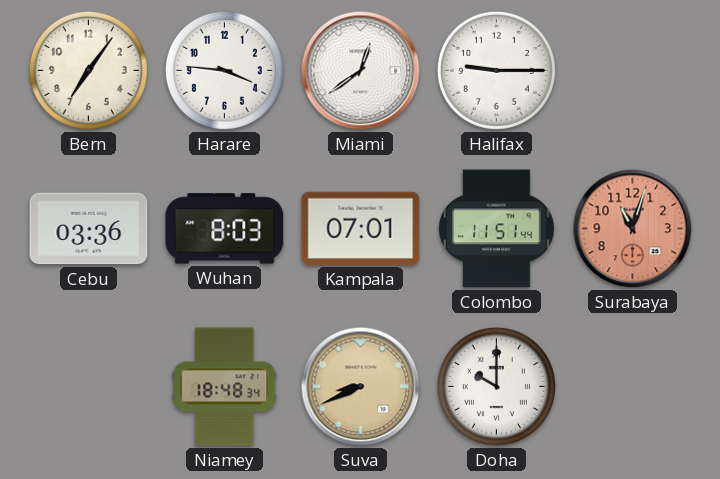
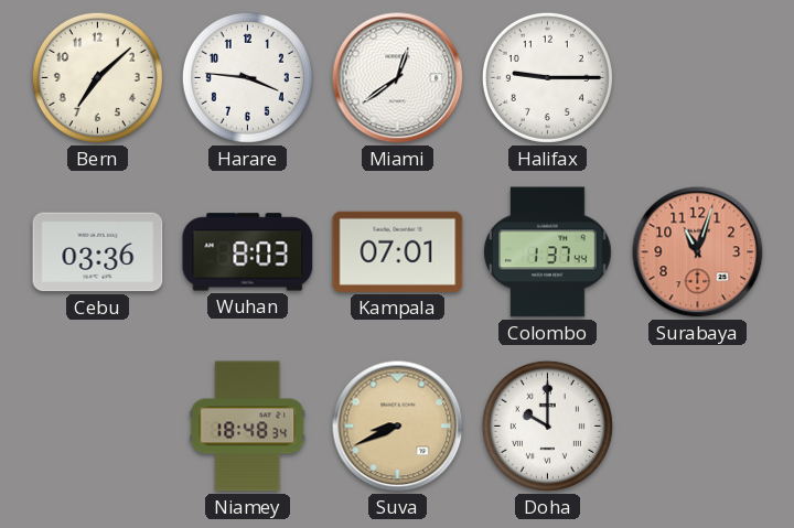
Bern: 7:06 -> 7:08 (97, 77)
Colombo: 11:51 -> 1:37 (548, 252)
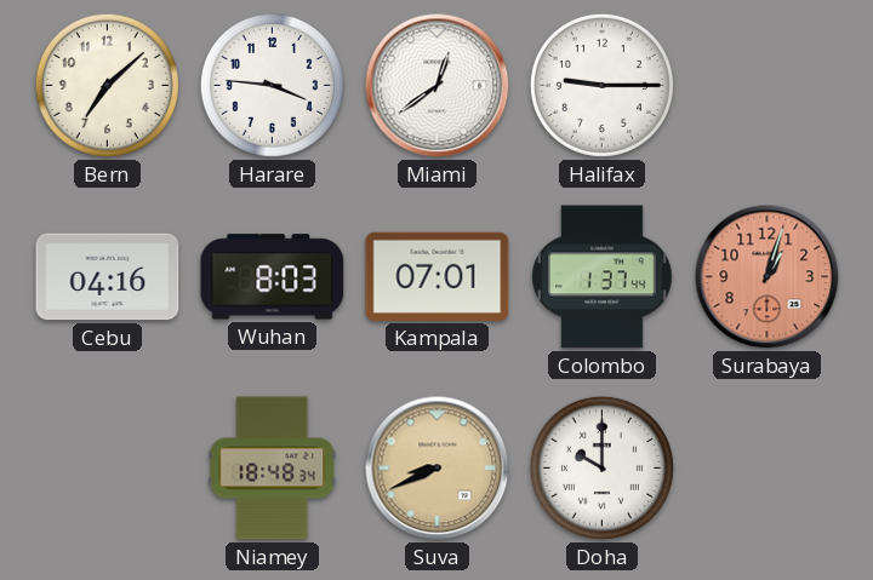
Cebu: 03:36 -> 04:16 (108, 277)
Surabaya: 11:03 -> 1:03 (768, 277)
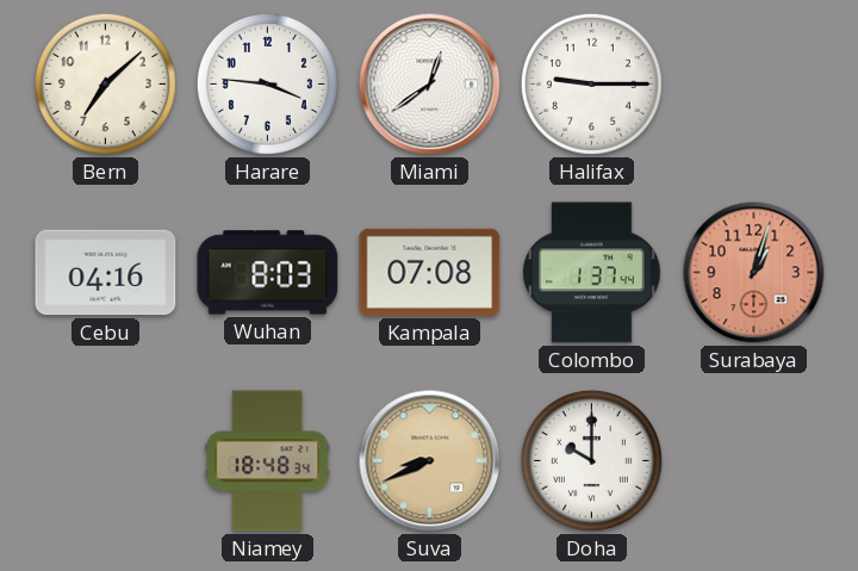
Kampala: 07:01 -> 07:08 (430, 272)
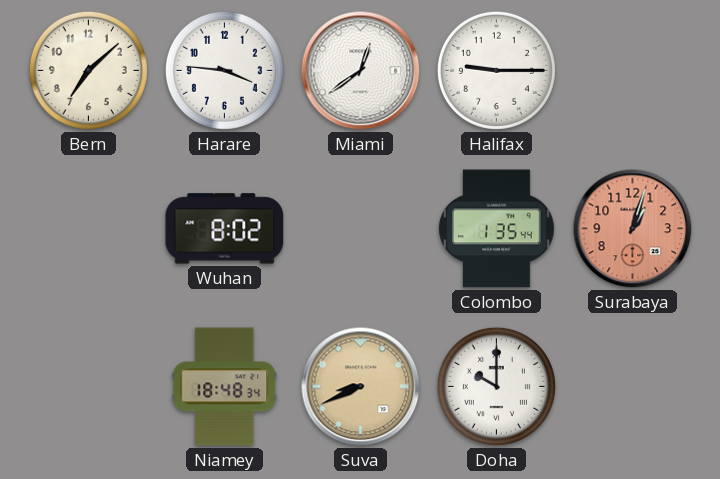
Cebu: 04:16 -> none (106, 273)
Wuhan: 8:03 -> 8:02 (225, 229)
Kampala: 07:08 -> none (430, 272)
Colombo: 1:37 -> 1:35 (497, 229)
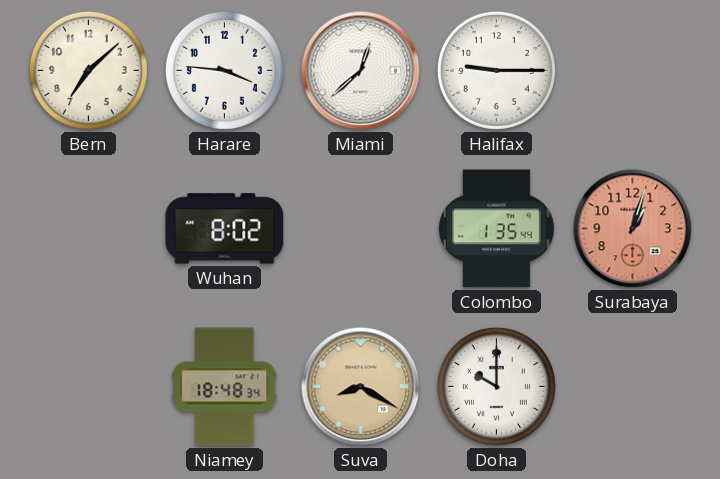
Miami: 12:39 -> 12:38 (361, 71)
Suva: 8:41 -> 8:20 (361, 387)
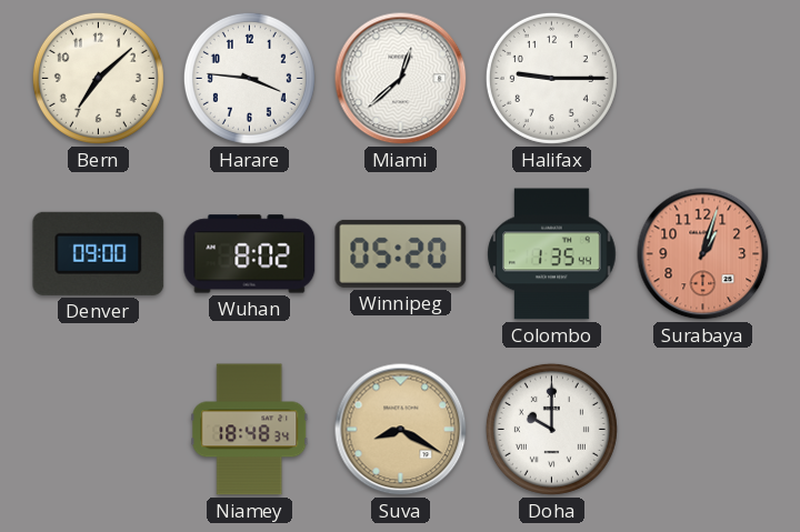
Denver: none -> 09:00 (99, 253)
Winnipeg: none -> 05:20 (401, 253)
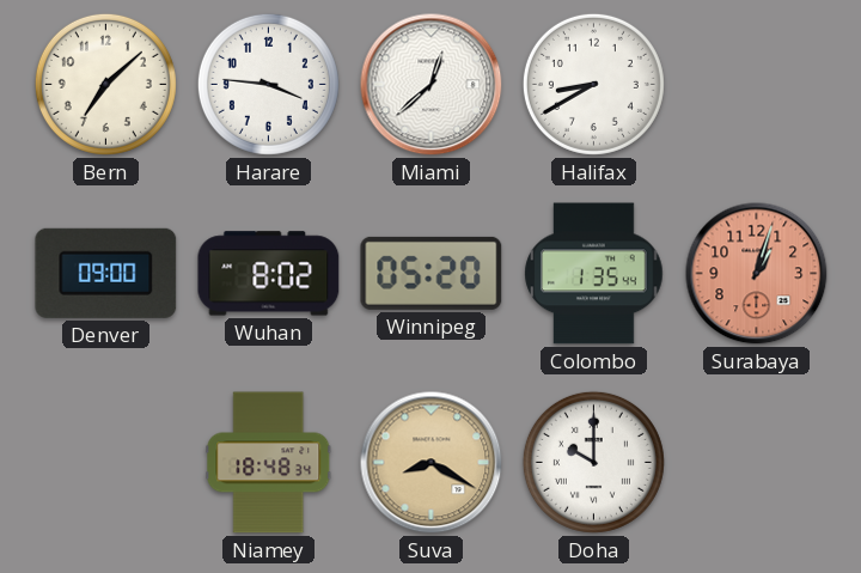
Halifax: 9:15 -> 8:40 (593, 84)
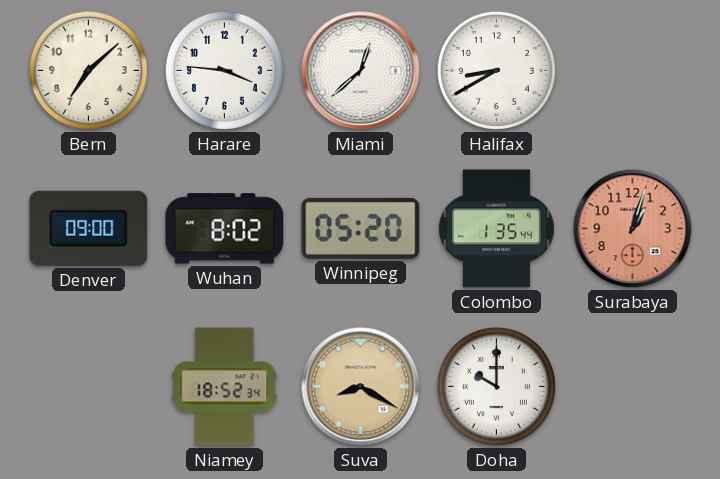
Niamey: 18:48 -> 18:52 (225, 387)
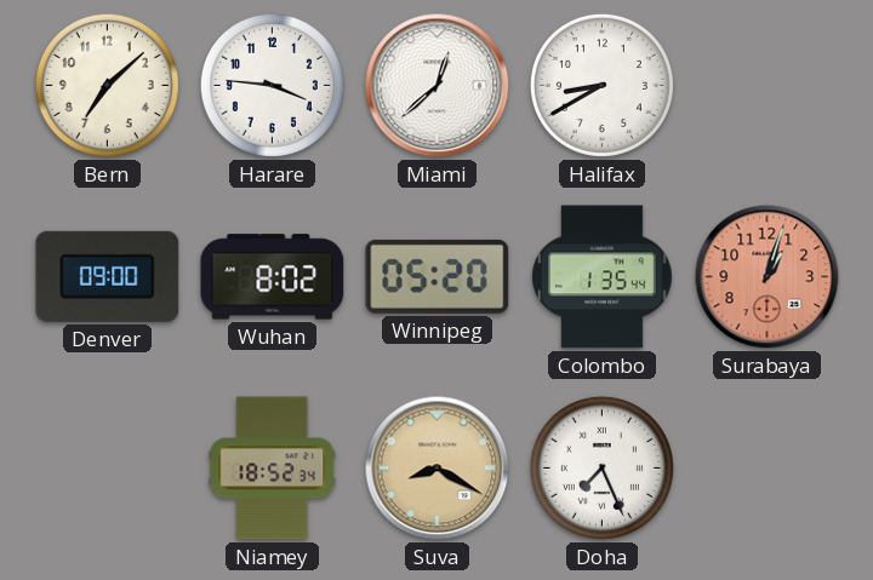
Doha: 10:00 -> 7:26 (601, 467)
